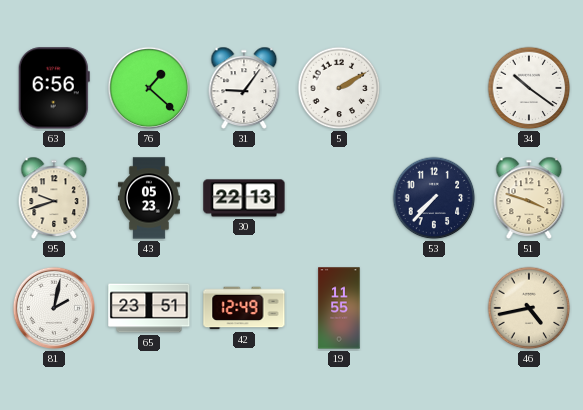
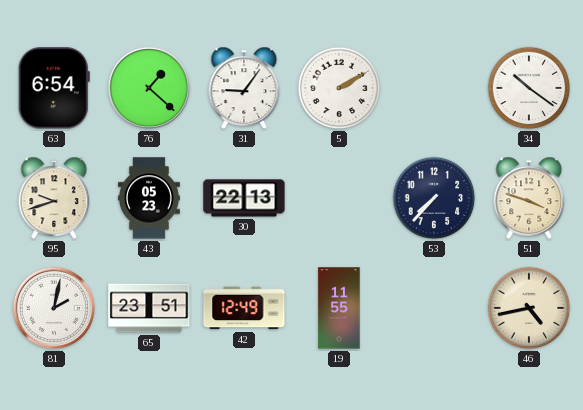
63: 6:56 -> 6:54 (54, 88)
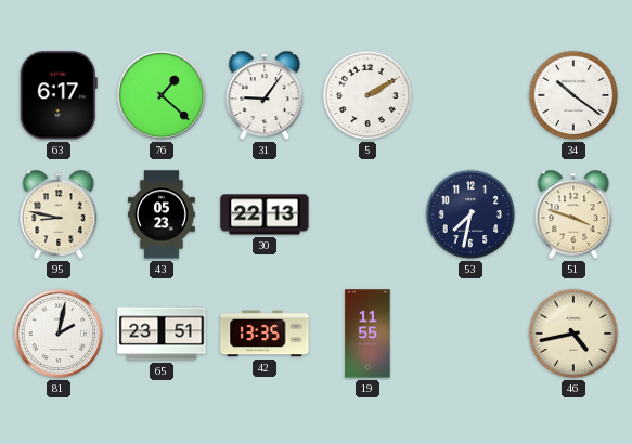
63: 6:54 -> 6:17 (59, 95)
95: 9:42 -> 8:47 (59, 214)
53: 7:37 -> 7:32 (470, 214)
42: 12:49 -> 13:35 (265, 334)
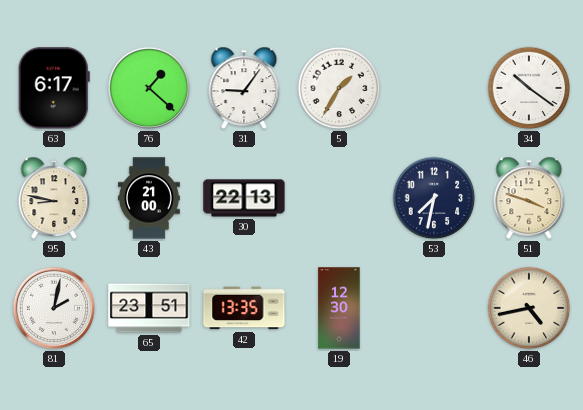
5: 2:10 -> 1:35 (339, 88)
43: 05:23 -> 21:00 (149, 198)
19: 11:55 -> 12:30 (339, 308)
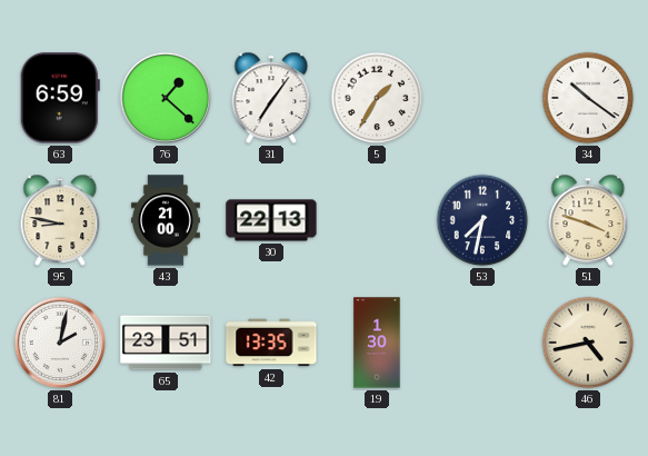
63: 6:17 -> 6:59 (60, 98)
31: 9:06 -> 7:06 (271, 98)
19: 12:30 -> 1:30 (377, 343)
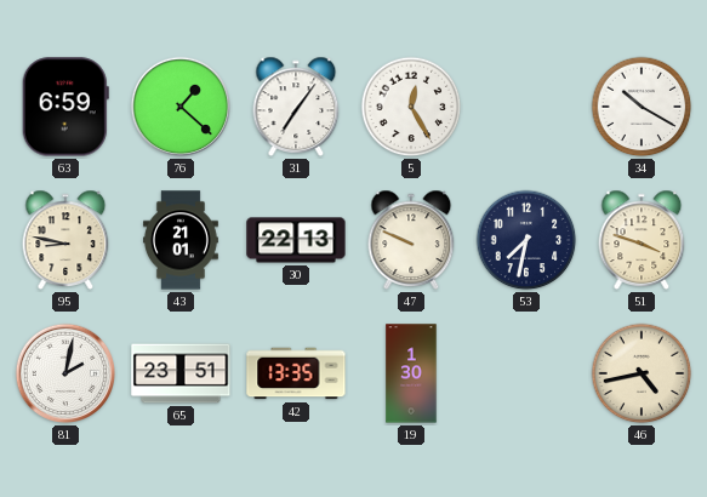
5: 1:35 -> 12:25 (411, 107)
34: 10:21 -> 10:20 (642, 107)
43: 21:00 -> 21:01 (181, 240)
47: none -> 9:49 (411, 240)
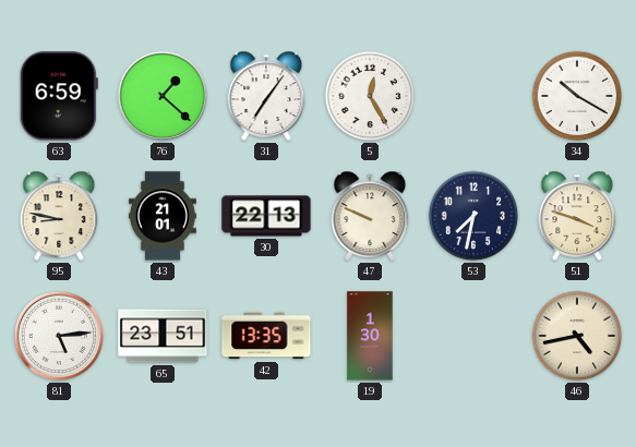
81: 2:02 -> 5:14 (59, 336)
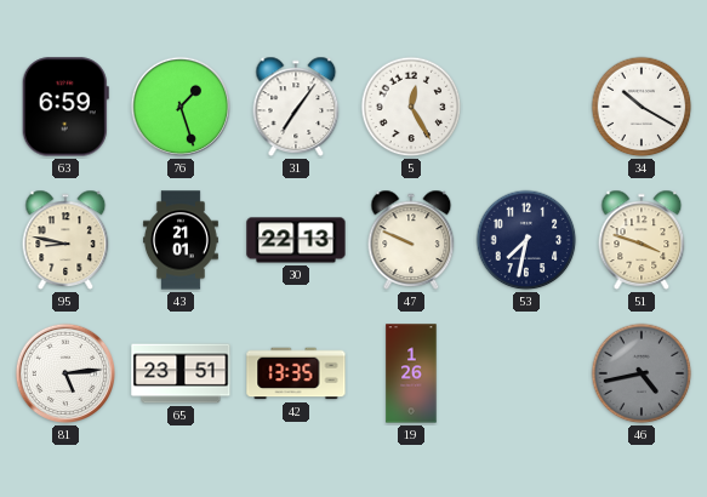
76: 1:22 -> 1:27 (181, 107)
19: 1:30 -> 1:26 (411, 373)
46 dial: cream -> grey (642, 373)
